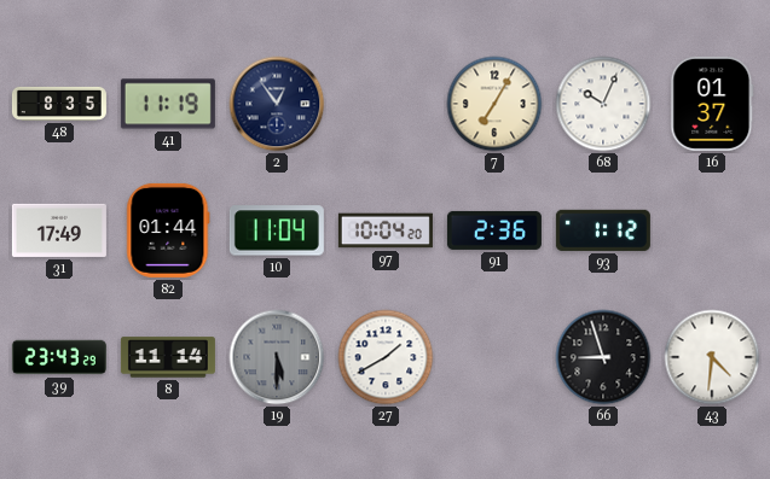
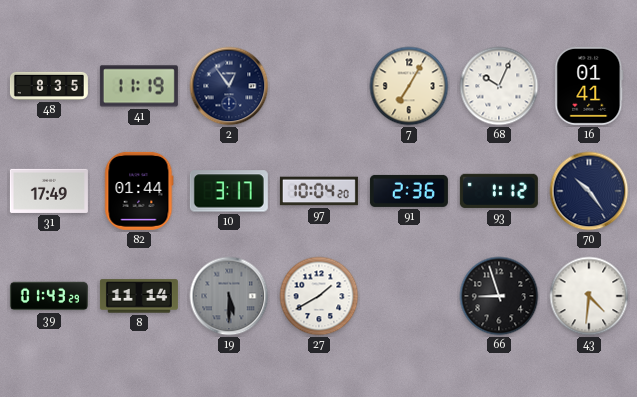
16: 01:37 -> 01:41 (589, 86)
10: 11:04 -> 3:17 (229, 191)
70: none -> 10:24 (589, 191)
39: 23:43 -> 01:43 (49, 296)
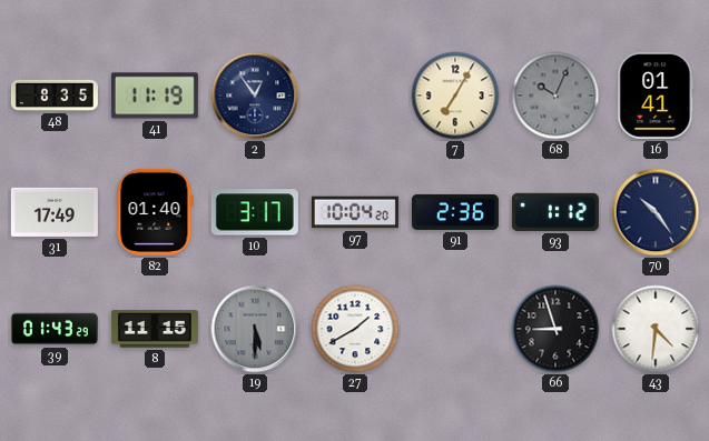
68 dial: white -> grey (555, 96)
82: 01:44 -> 01:40 (155, 212)
8: 11:14 -> 11:15 (155, 329)
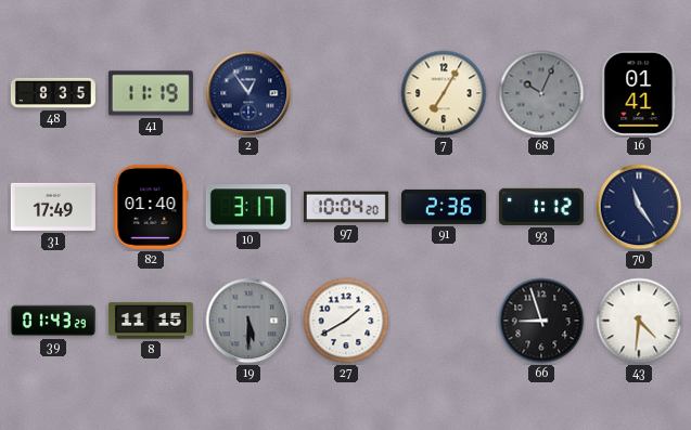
70: 10:24 -> 11:24 (639, 207)
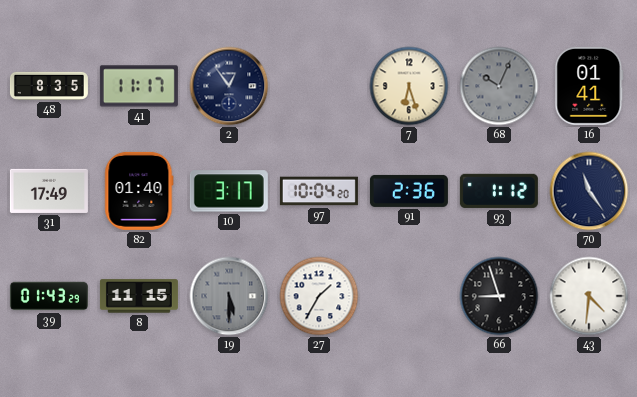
41: 11:19 -> 11:17 (139, 86)
7: 7:05 -> 6:27 (409, 86)
27: 1:40 -> 1:35 (319, 296)
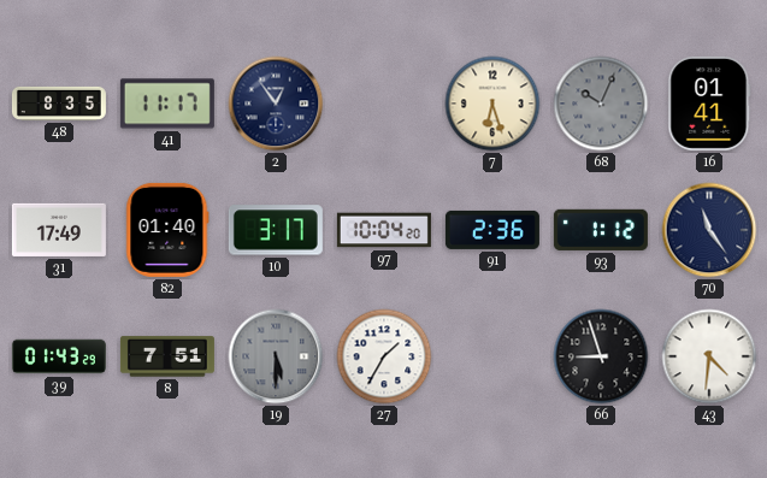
8: 11:15 -> 7:51 (167, 356)
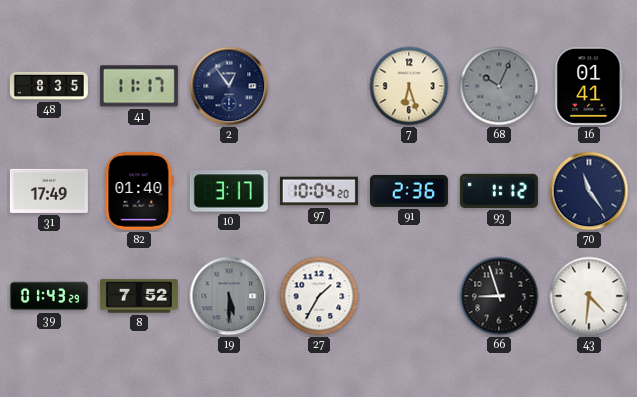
8: 7:51 -> 7:52 (139, 296)
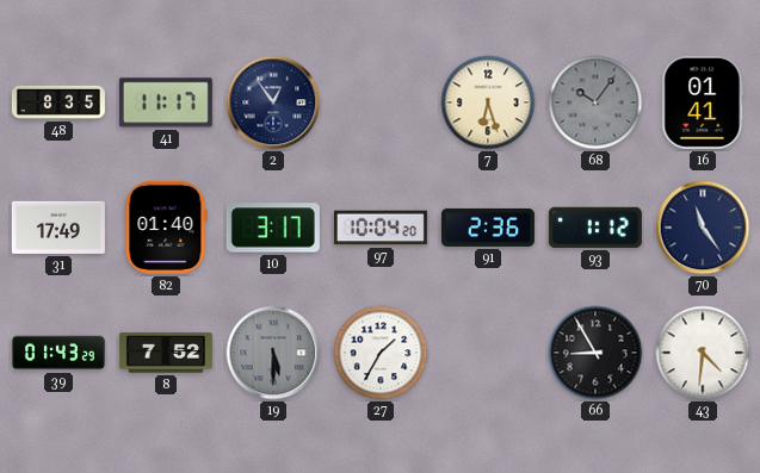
68: 10:04 -> 10:06 (595, 102)
66: 8:57 -> 8:55 (595, 353)
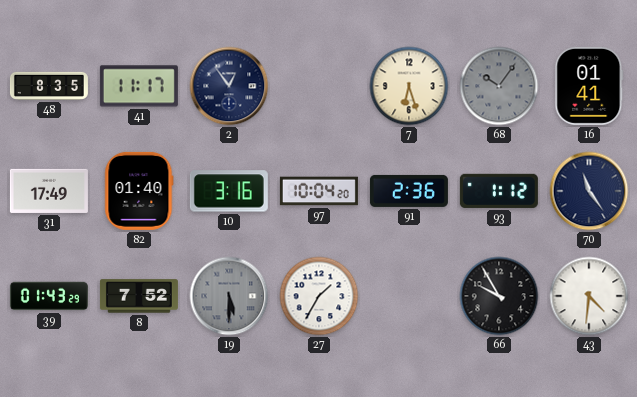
10: 3:17 -> 3:16 (229, 191)
66: 8:55 -> 9:55 (499, 296)
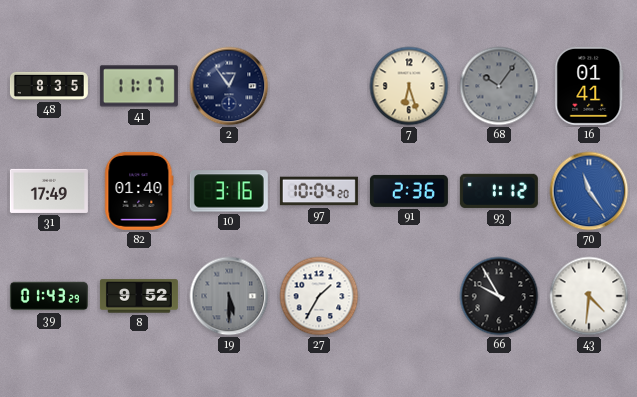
70 dial: navy -> blue (589, 191)
8: 7:52 -> 9:52 (139, 296)
